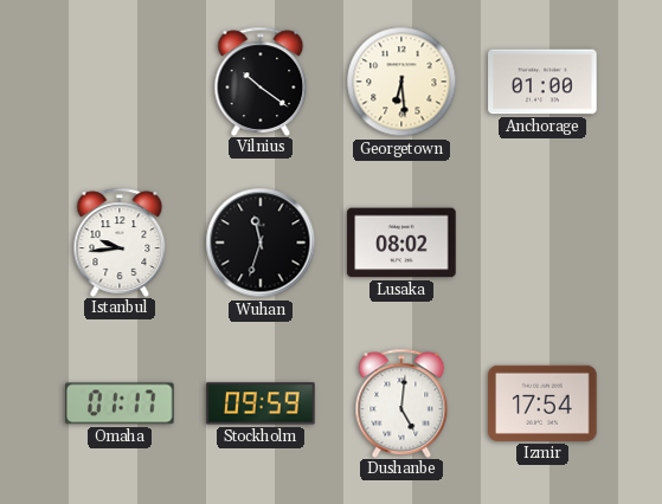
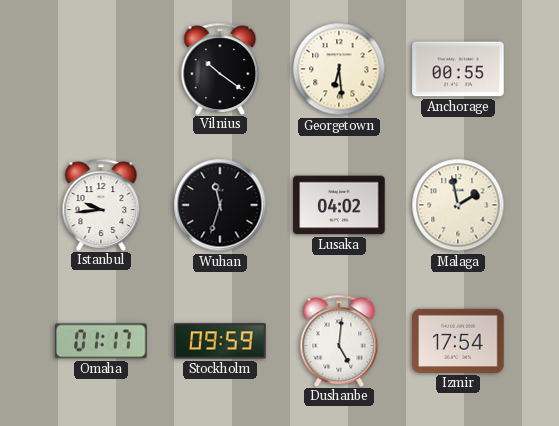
Anchorage: 01:00 -> 00:55 (458, 69)
Lusaka: 08:02 -> 04:02 (339, 205)
Malaga: none -> 1:58 (458, 205)
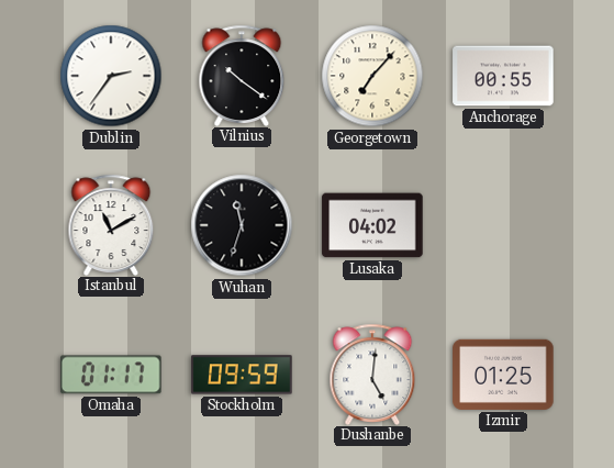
Dublin: none -> 2:36 (111, 76)
Georgetown: 6:29 -> 7:07 (372, 76)
Istanbul: 9:44 -> 11:10 (111, 224)
Malaga: 1:58 -> none (458, 205)
Izmir: 17:54 -> 01:25 (503, 375)
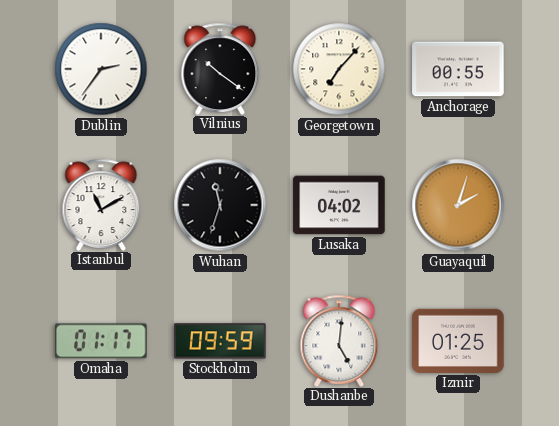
Guayaquil: none -> 2:03 (458, 205)
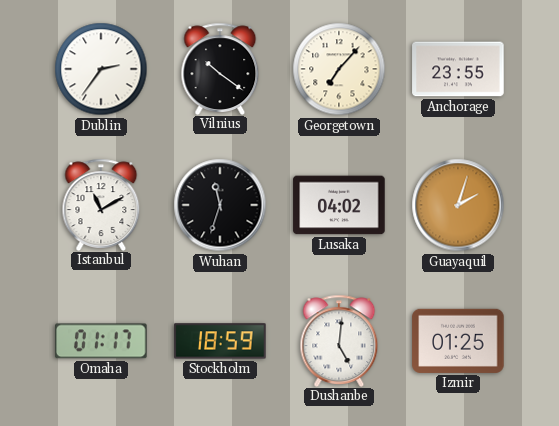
Anchorage: 00:55 -> 23:55 (458, 69)
Stockholm: 09:59 -> 18:59 (220, 341)
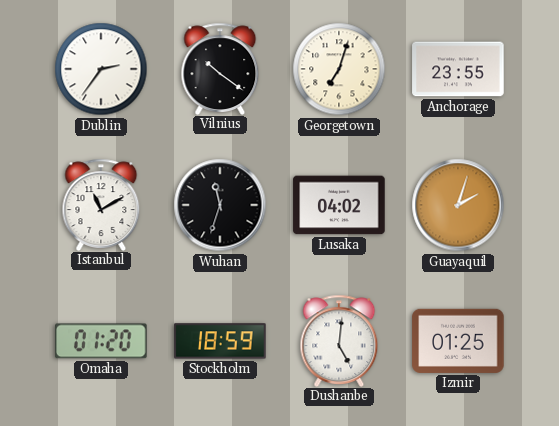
Georgetown: 7:07 -> 7:03 (339, 69)
Omaha: 01:17 -> 01:20 (101, 341)
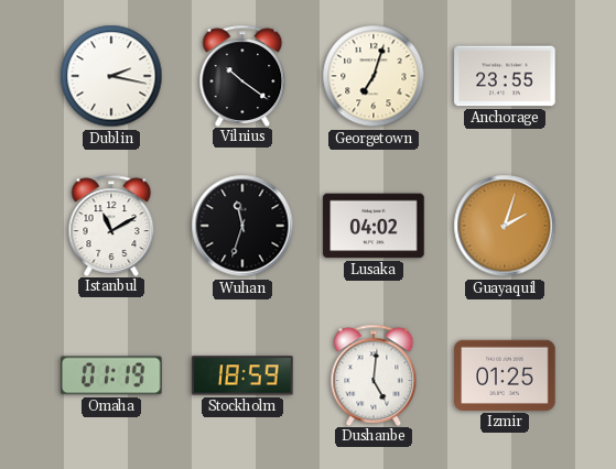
Dublin: 2:36 -> 2:17 (111, 76)
Omaha: 01:20 -> 01:19 (111, 375)
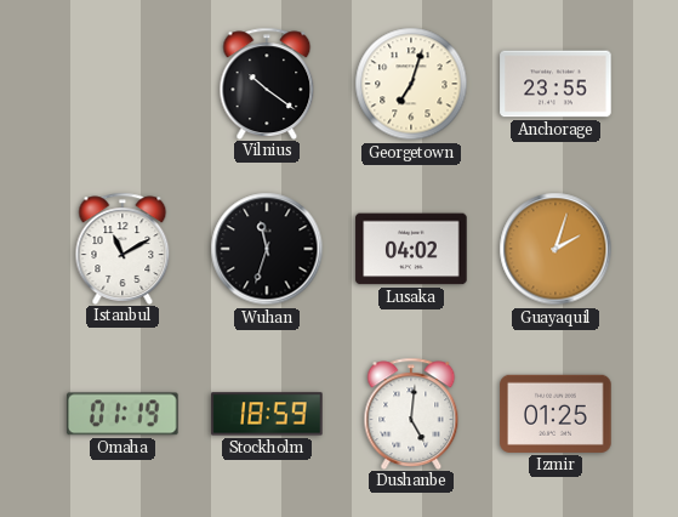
Dublin: 2:17 -> none (111, 76)
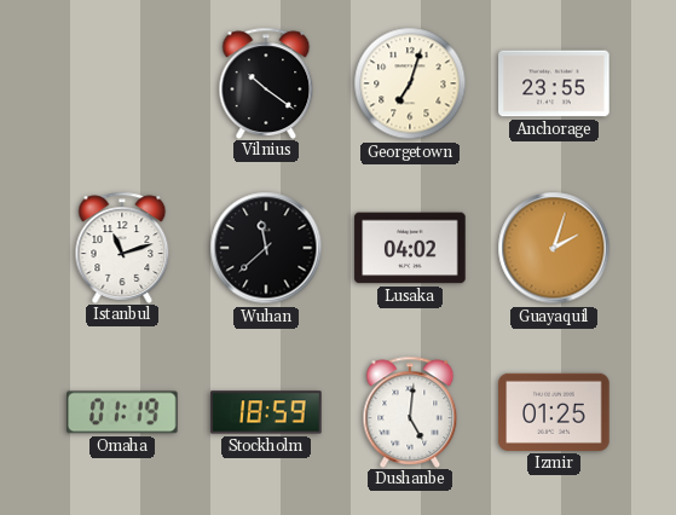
Istanbul: 11:10 -> 11:12 (122, 247)
Wuhan: 11:33 -> 11:38 (266, 248)
